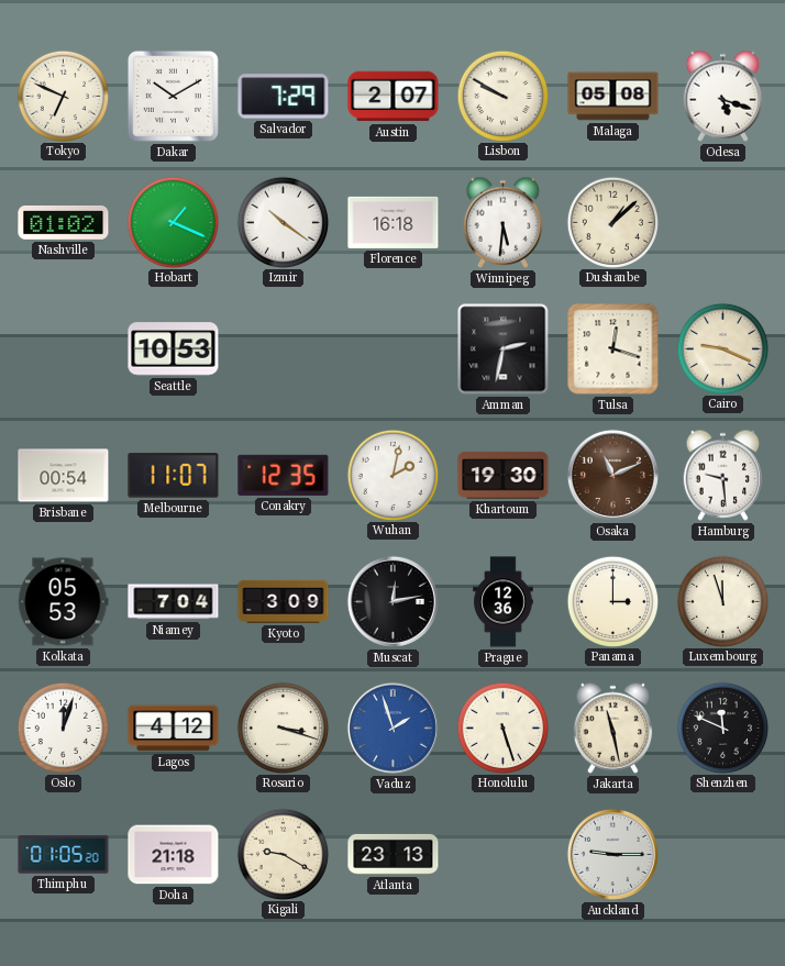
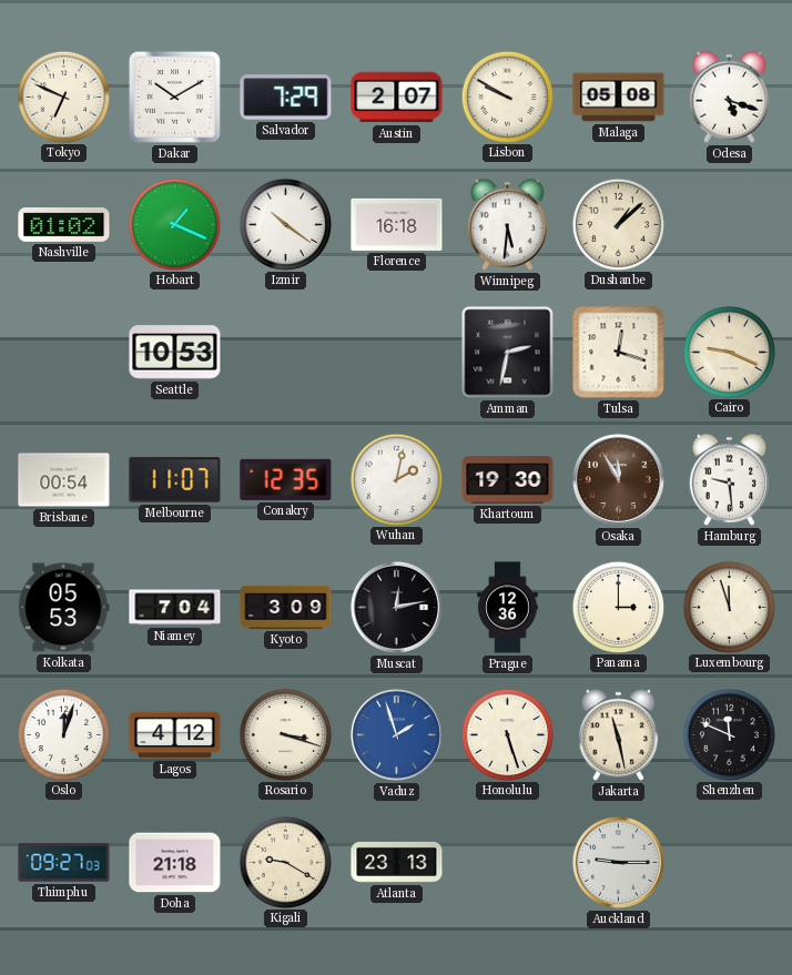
Osaka: 11:11 -> 11:55 (618, 479)
Thimphu: 01:05 -> 09:27 (64, 863)
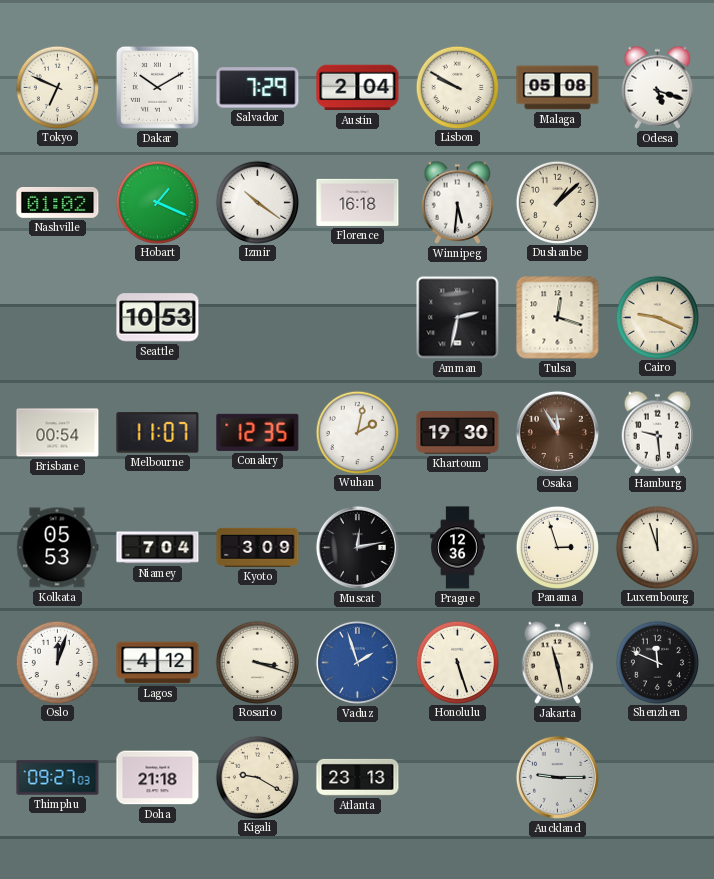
Austin: 2:07 -> 2:04 (358, 88)
Panama: 3:00 -> 2:57 (557, 547)
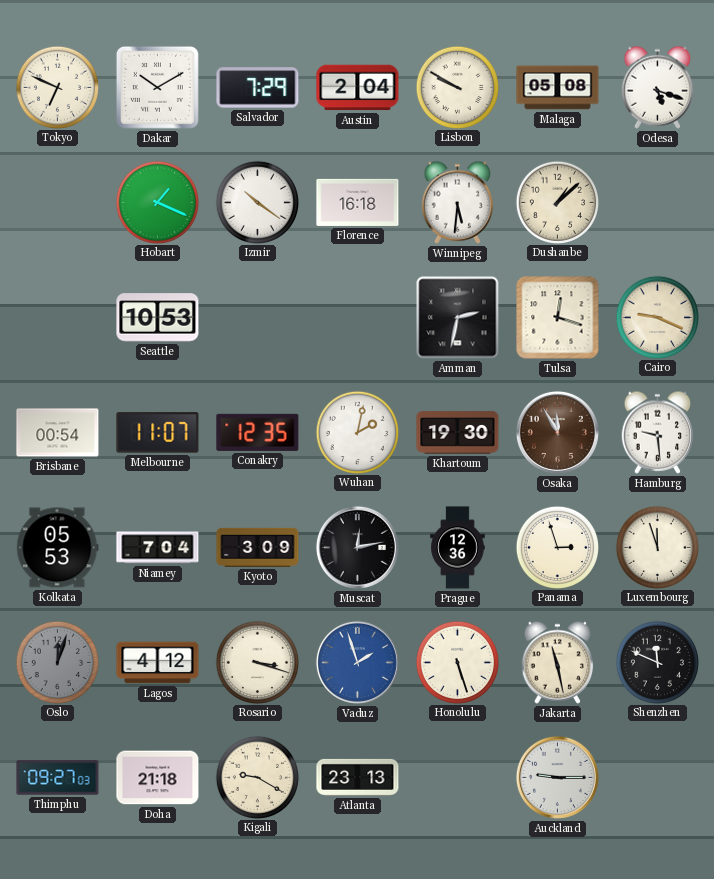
Nashville: 01:02 -> none (58, 203)
Oslo dial: white -> grey (57, 662)
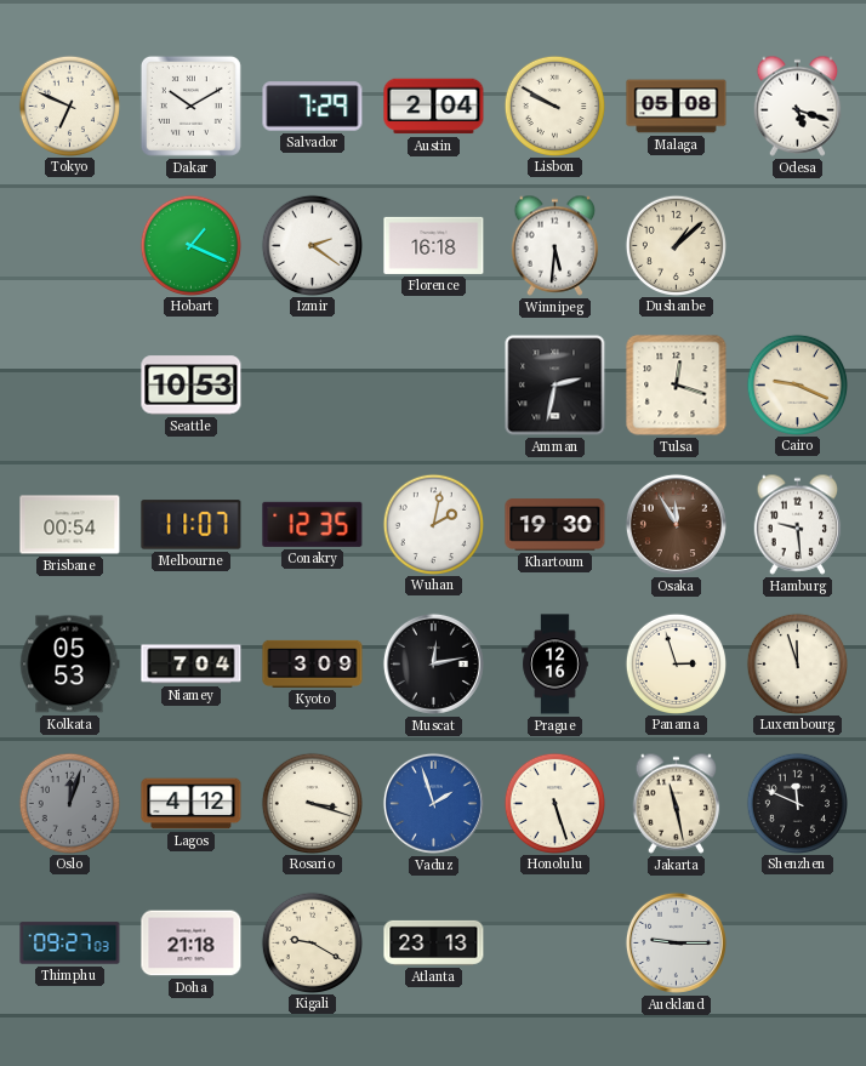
Izmir: 10:21 -> 2:21 (312, 245)
Prague: 12:36 -> 12:16 (556, 665)
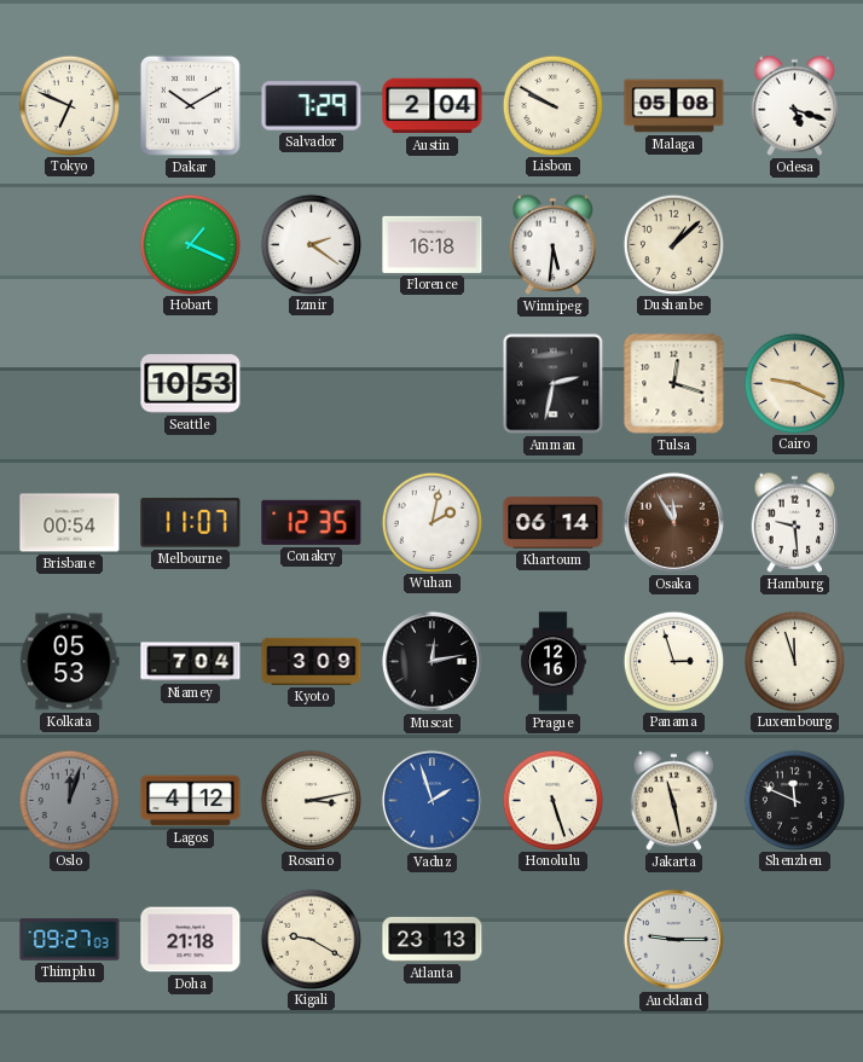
Khartoum: 19:30 -> 06:14 (554, 523)
Rosario: 3:18 -> 3:13 (311, 800)
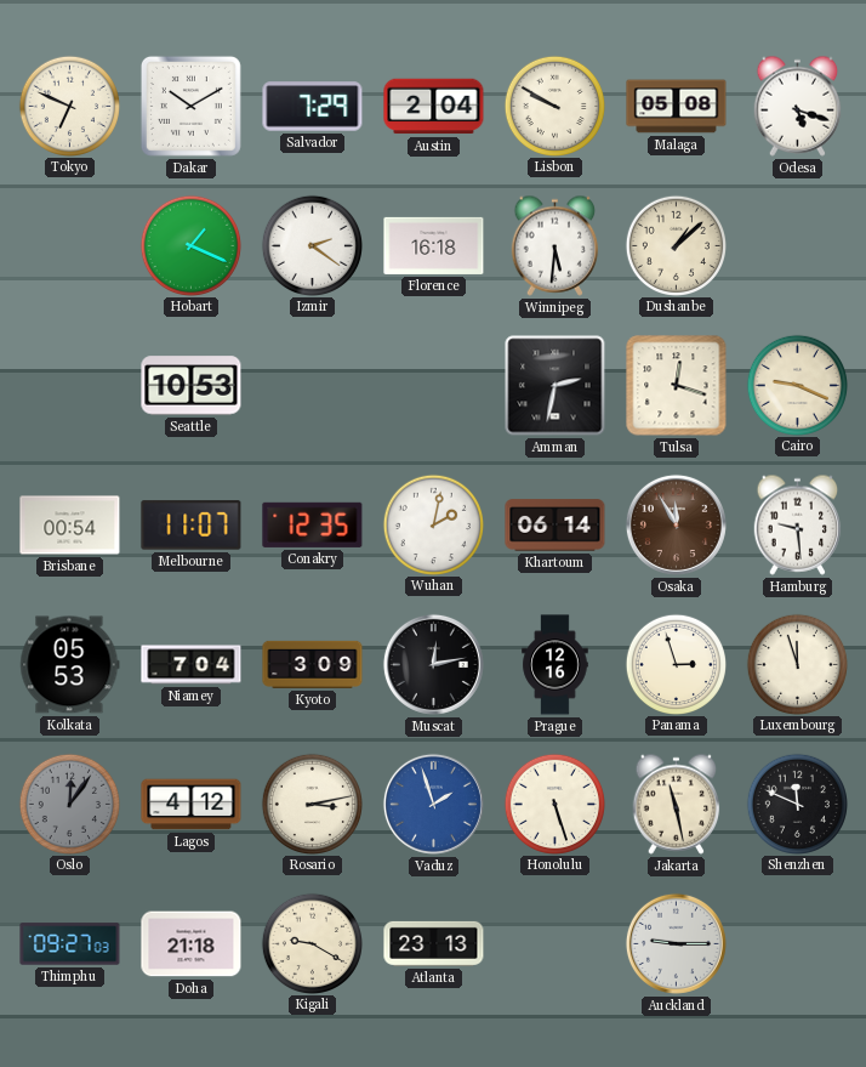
Oslo: 12:03 -> 12:06 (69, 804)
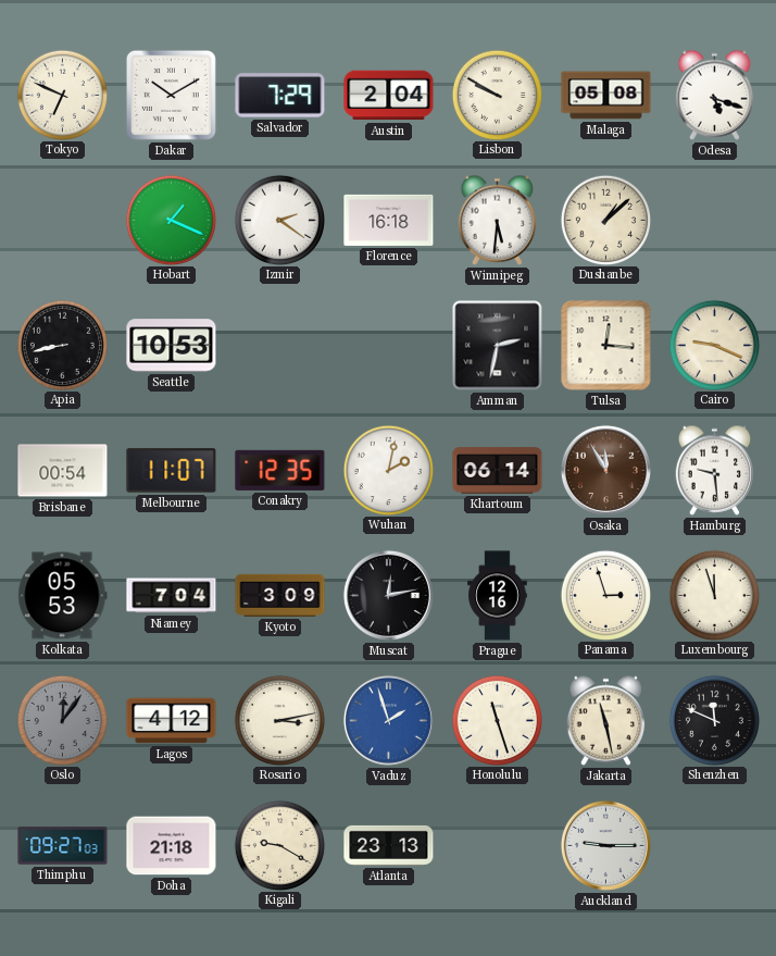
Apia: none -> 8:43 (62, 345)
Tulsa: 12:18 -> 12:16 (606, 346)
Honolulu: 5:27 -> 11:27 (497, 720)
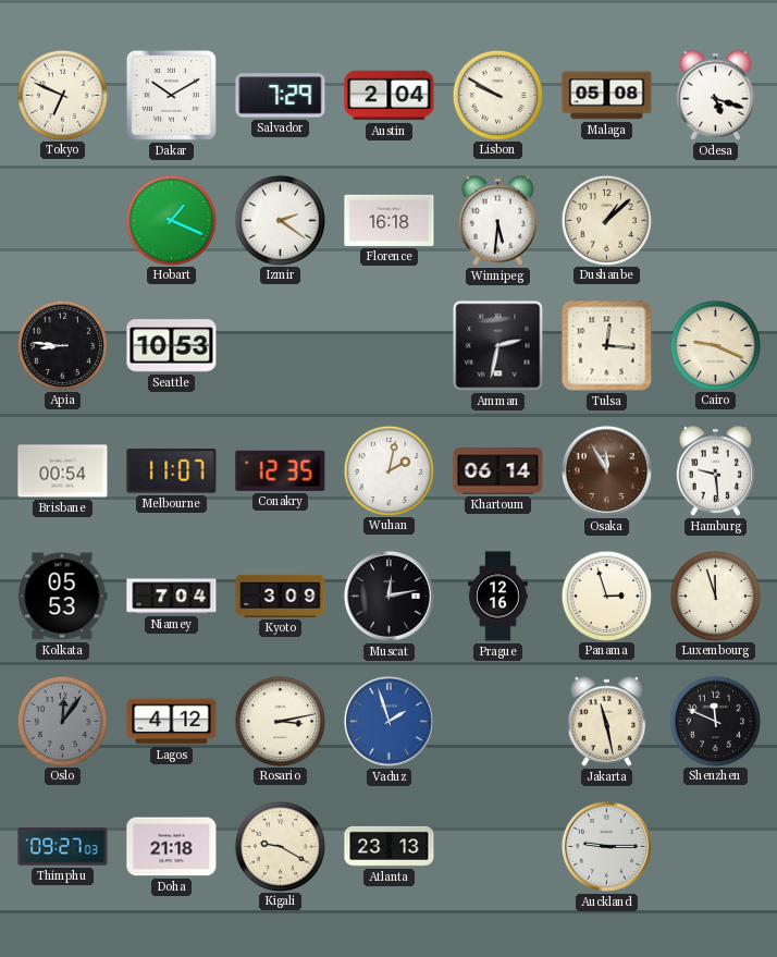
Apia: 8:43 -> 8:46 (62, 345)
Honolulu: 11:27 -> none (497, 720)
